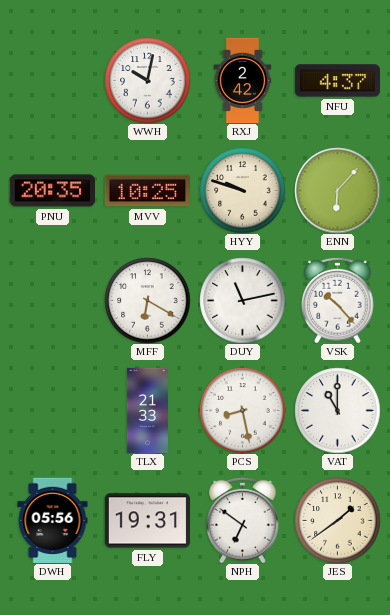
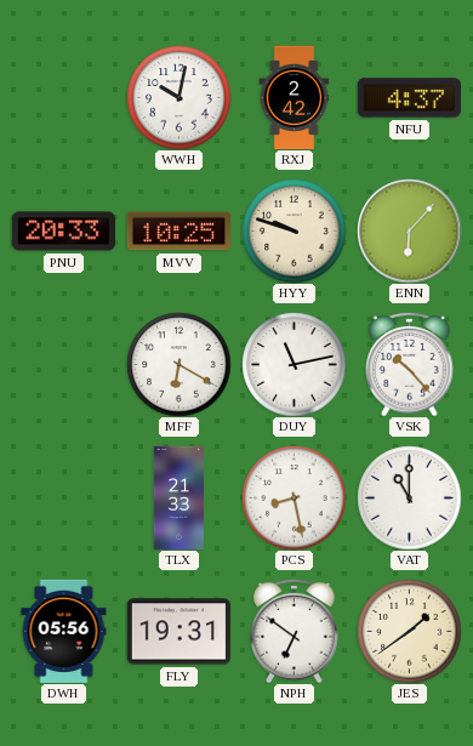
PNU: 20:35 -> 20:33 (63, 232)
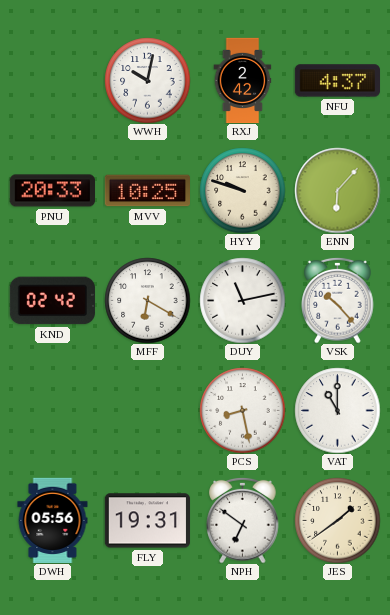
KND: none -> 02:42 (52, 301)
TLX: 21:33 -> none (178, 497)
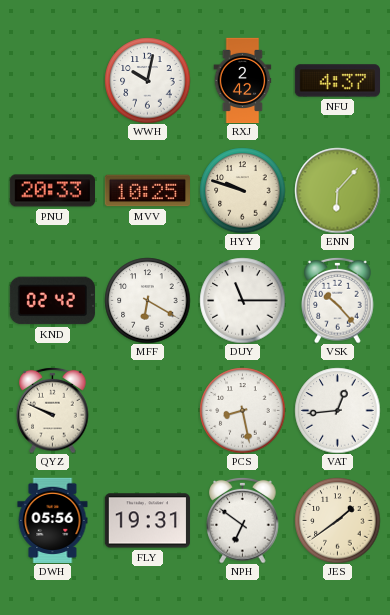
DUY: 11:13 -> 11:15 (242, 300)
QYZ: none -> 9:49 (53, 410)
VAT: 11:00 -> 12:44 (337, 410)
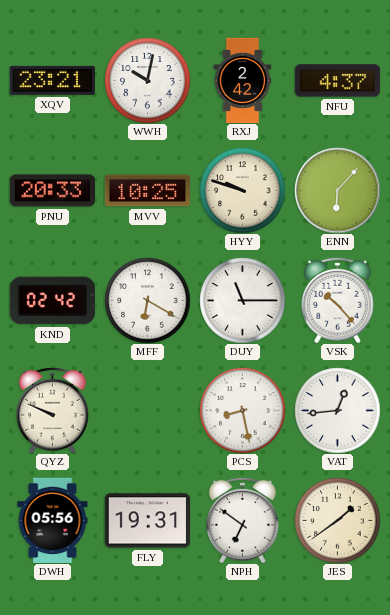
XQV: none -> 23:21 (52, 80)
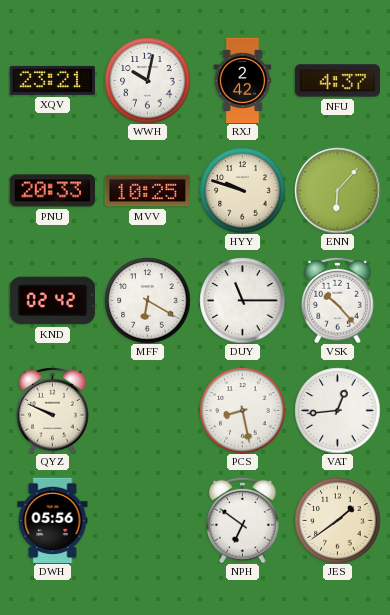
FLY: 19:31 -> none (147, 521)
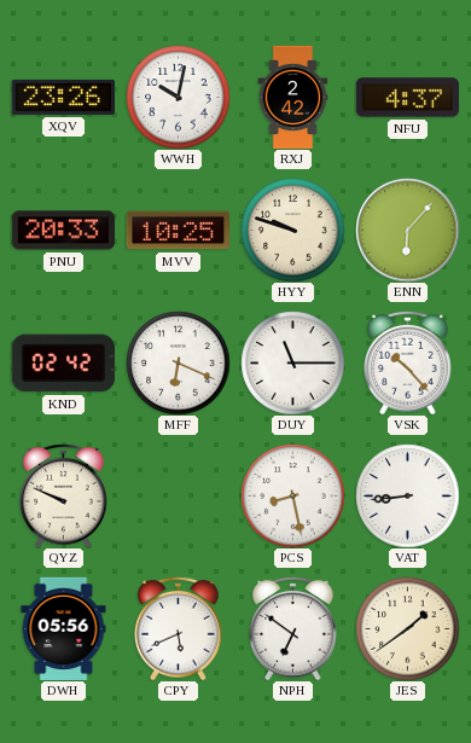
XQV: 23:21 -> 23:26 (63, 97)
MFF: 6:20 -> 6:19 (178, 362)
VAT: 12:44 -> 8:44 (407, 495)
CPY: none -> 5:41 (179, 628)
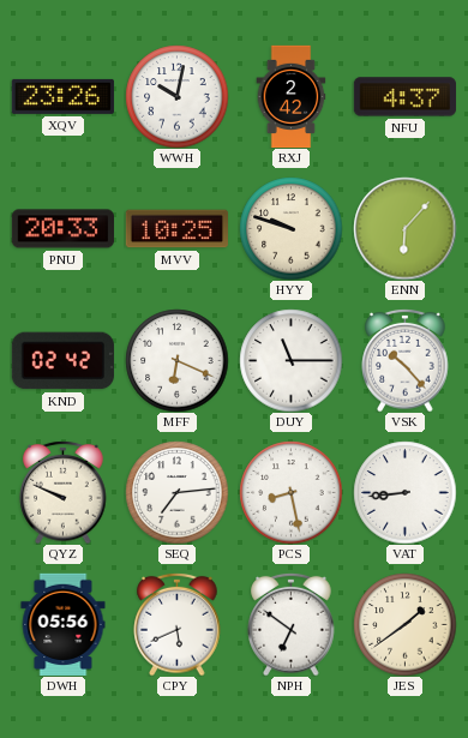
SEQ: none -> 7:14 (176, 492)
